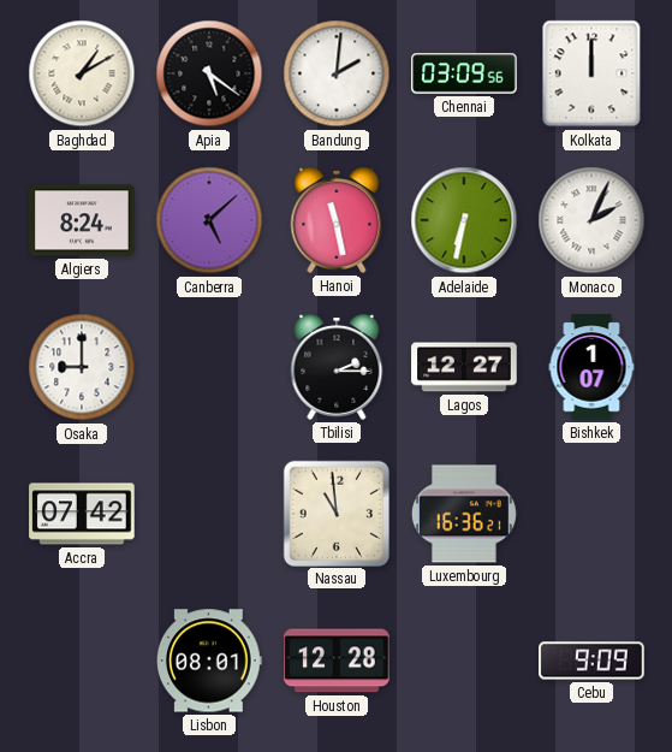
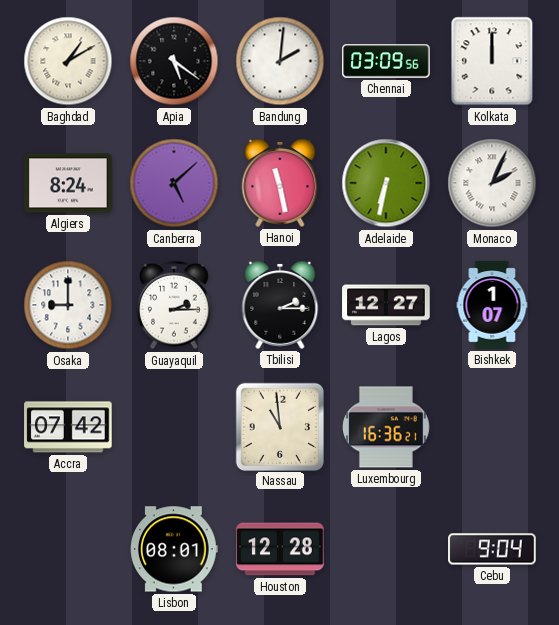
Guayaquil: none -> 2:15 (175, 305)
Cebu: 9:09 -> 9:04 (492, 549)
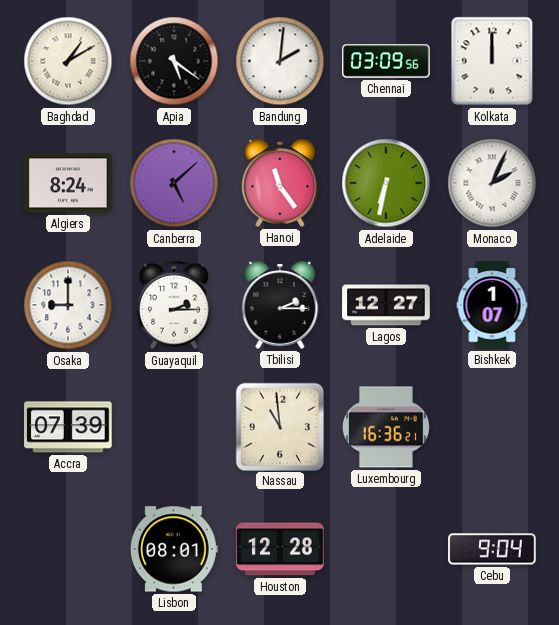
Hanoi: 11:28 -> 11:24 (280, 183)
Accra: 07:42 -> 07:39 (68, 427)
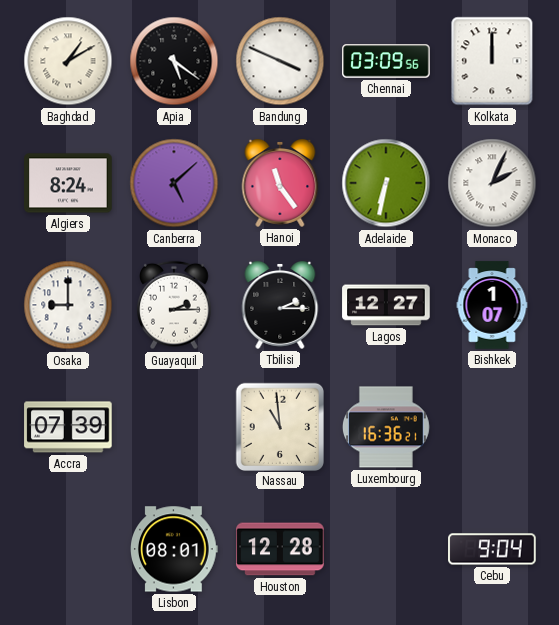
Bandung: 2:01 -> 3:49 (280, 61)
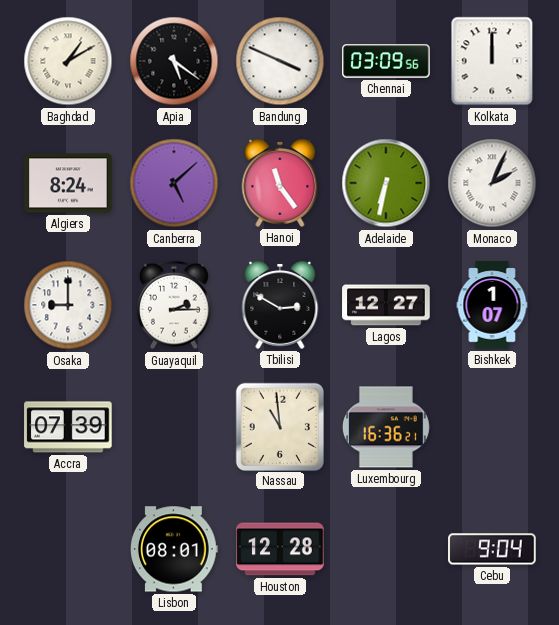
Tbilisi: 2:15 -> 2:50 (280, 305)
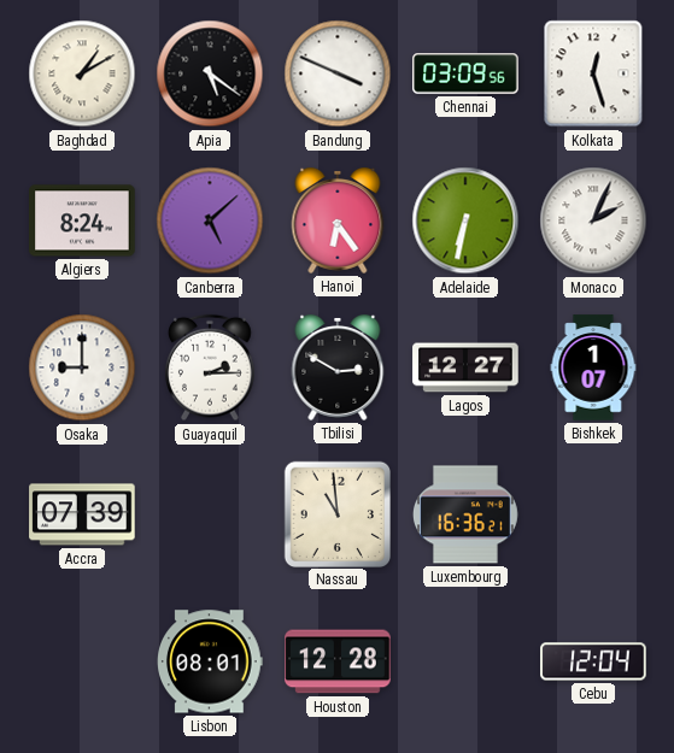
Kolkata: 12:00 -> 12:27 (593, 73)
Hanoi: 11:24 -> 6:24 (338, 220)
Cebu: 9:04 -> 12:04 (593, 661)
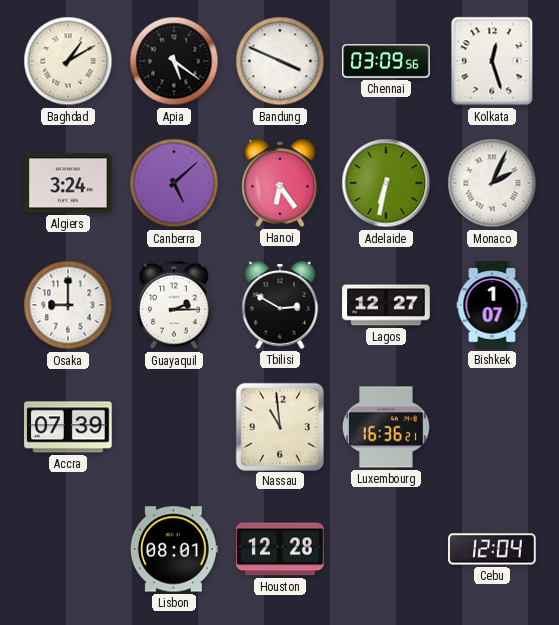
Algiers: 8:24 -> 3:24 (68, 183)
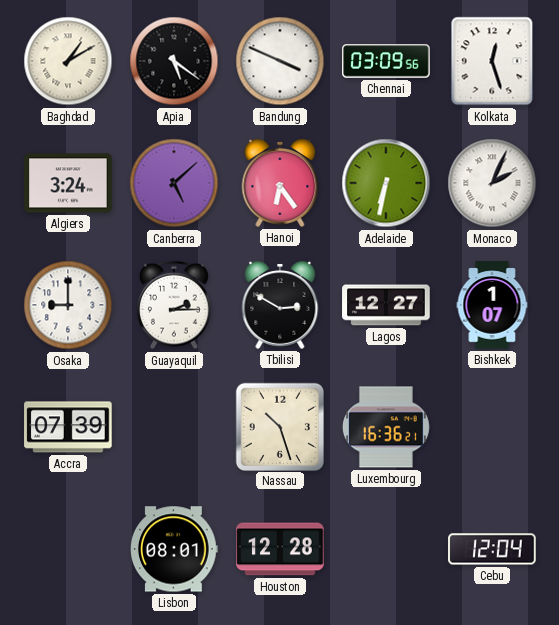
Nassau: 10:59 -> 10:27 (279, 426)
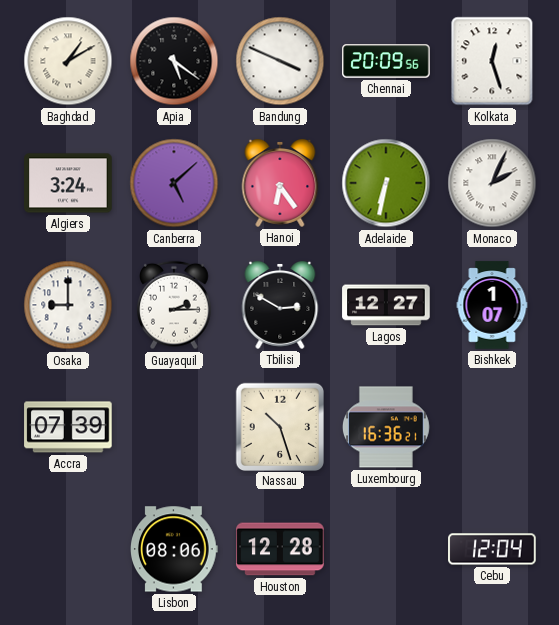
Chennai: 03:09 -> 20:09 (386, 61)
Lisbon: 08:01 -> 08:06 (175, 549)
